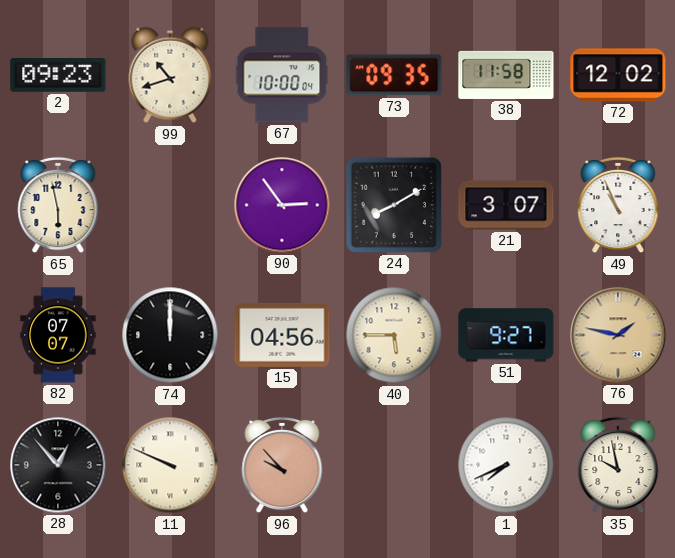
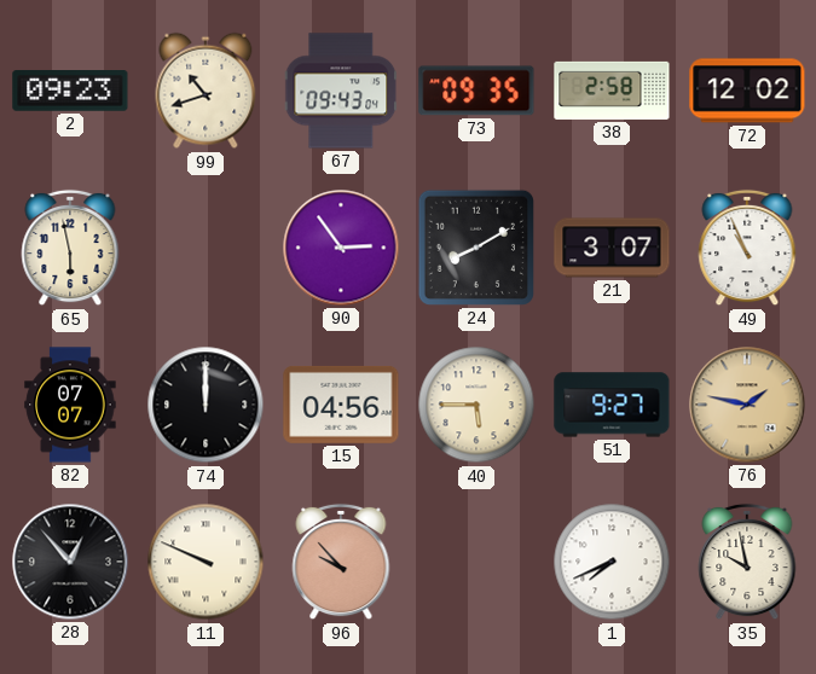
67: 10:00 -> 09:43 (341, 91)
38: 11:58 -> 2:58 (612, 91)
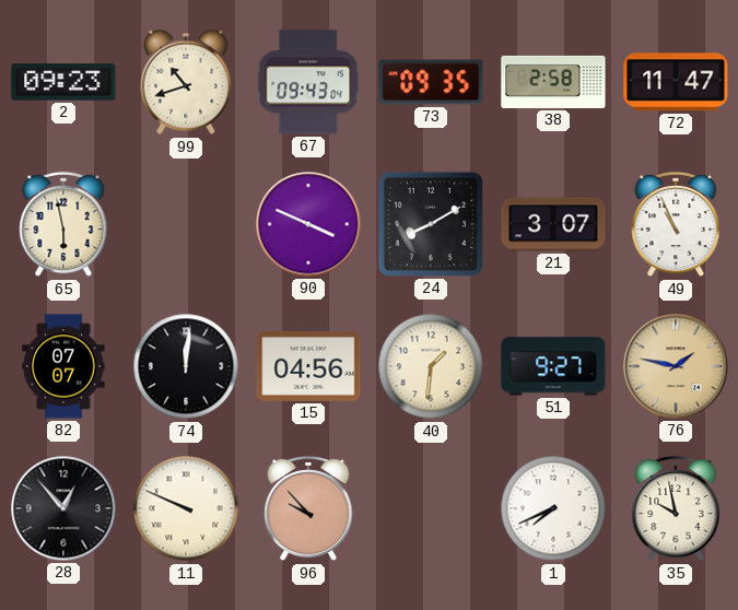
72: 12:02 -> 11:47 (676, 82)
90: 2:54 -> 3:49 (308, 224)
74: 12:00 -> 12:01 (186, 366)
40: 5:45 -> 1:31 (431, 366)
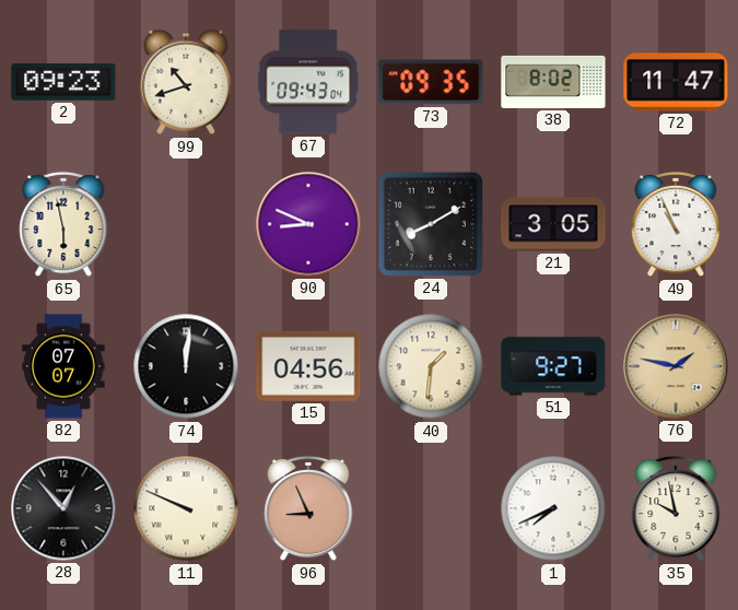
38: 2:58 -> 8:02 (553, 82)
90: 3:49 -> 8:49 (308, 224)
21: 3:07 -> 3:05 (553, 224)
96: 9:53 -> 8:56 (308, 508)
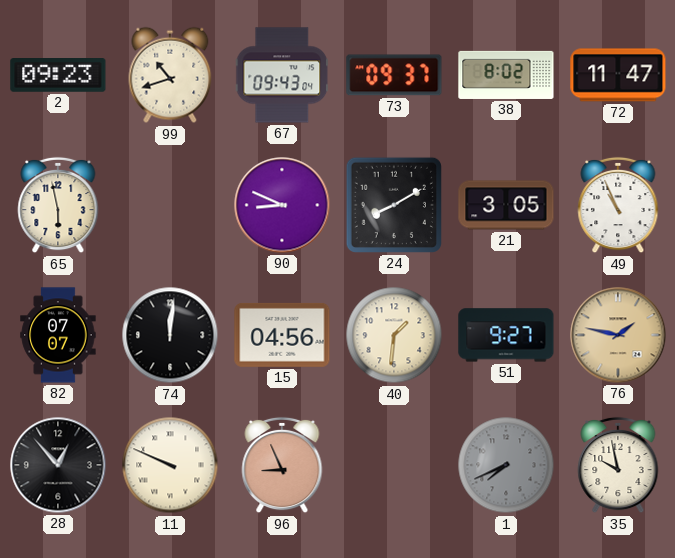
73: 09:35 -> 09:37 (394, 75)
1 dial: white -> grey (506, 465)
